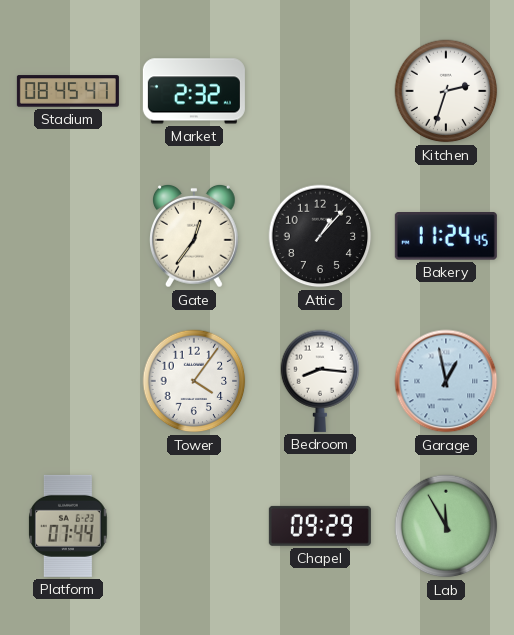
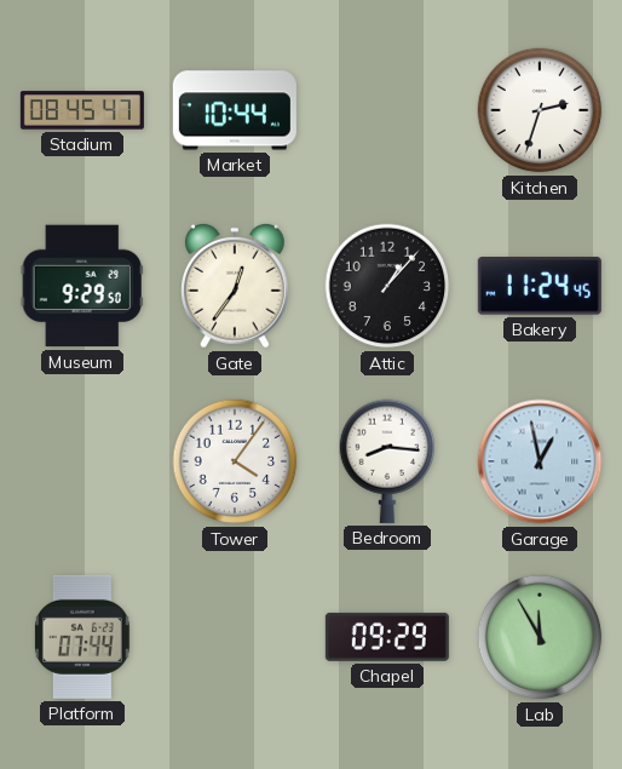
Market: 2:32 -> 10:44 (235, 110)
Museum: none -> 9:29 (82, 286)
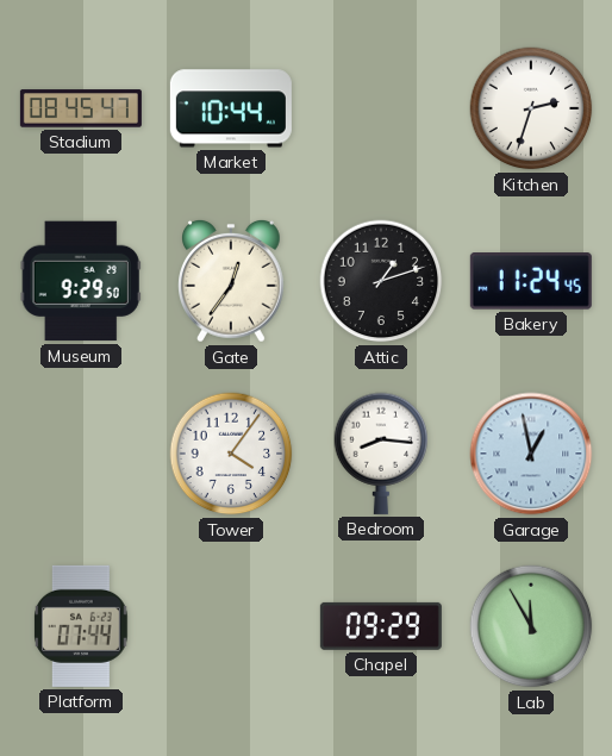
Attic: 1:07 -> 1:12 (381, 281)
